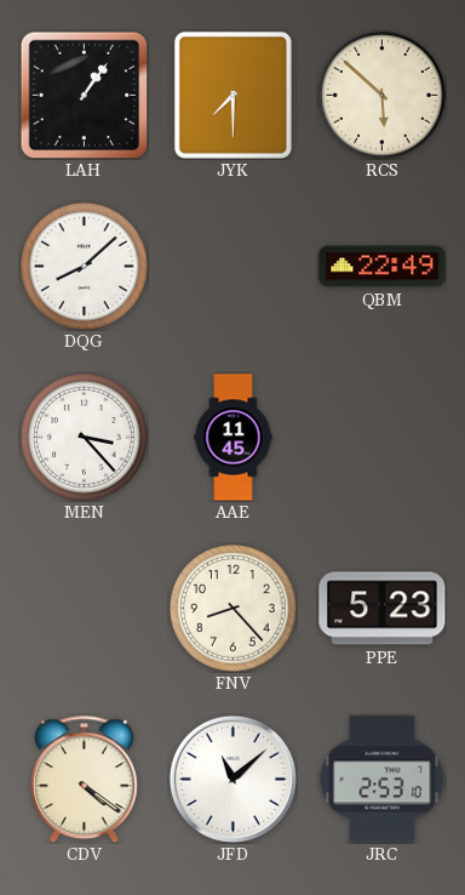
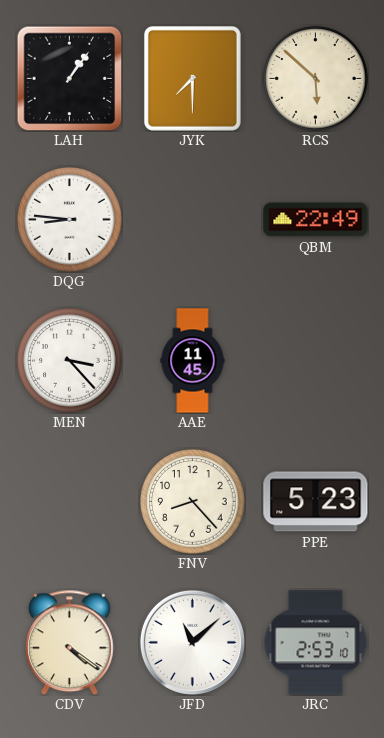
DQG: 8:08 -> 8:46 (70, 220)
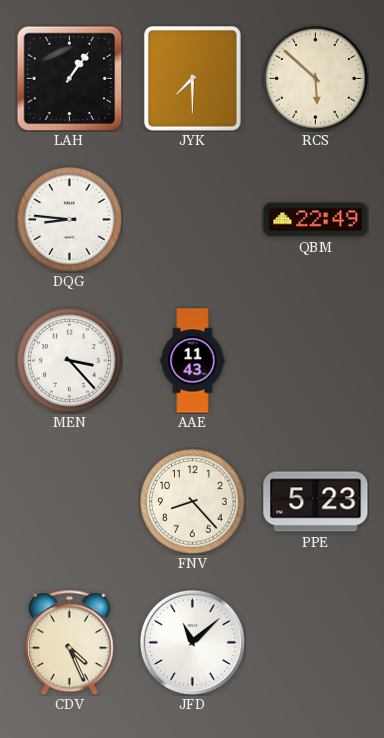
AAE: 11:45 -> 11:43 (193, 361)
CDV: 4:21 -> 4:26 (69, 642)
JRC: 2:53 -> none (316, 643)
